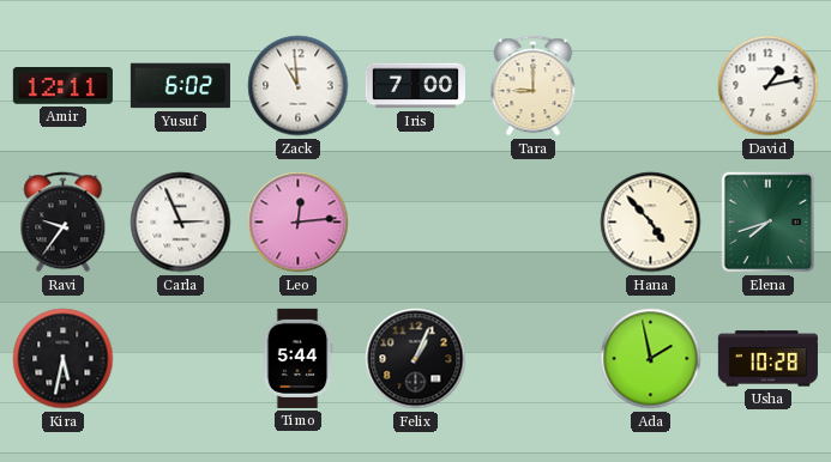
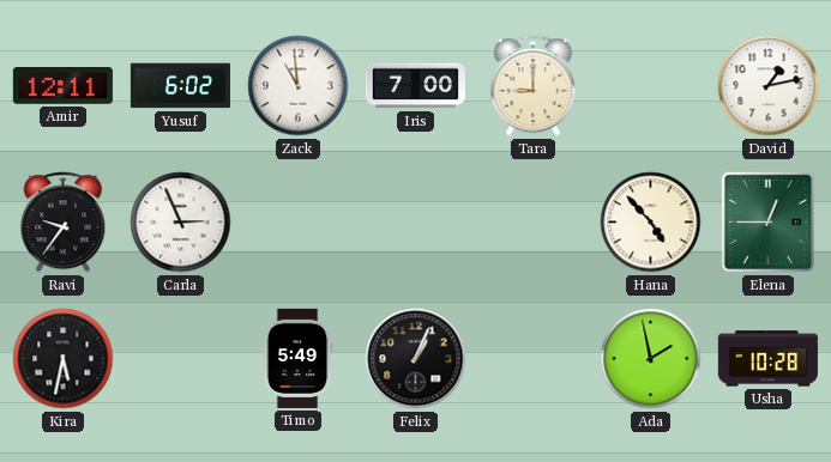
Leo: 12:14 -> none (299, 223)
Elena: 7:42 -> 12:45 (769, 223)
Timo: 5:44 -> 5:49 (297, 358)
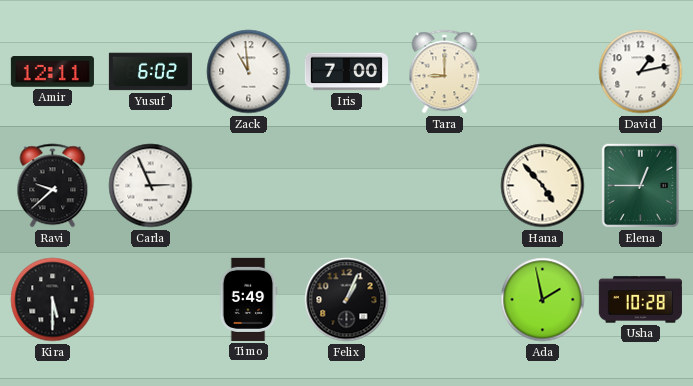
Ravi: 9:36 -> 9:38 (53, 186)
Kira: 5:32 -> 5:30 (53, 300)
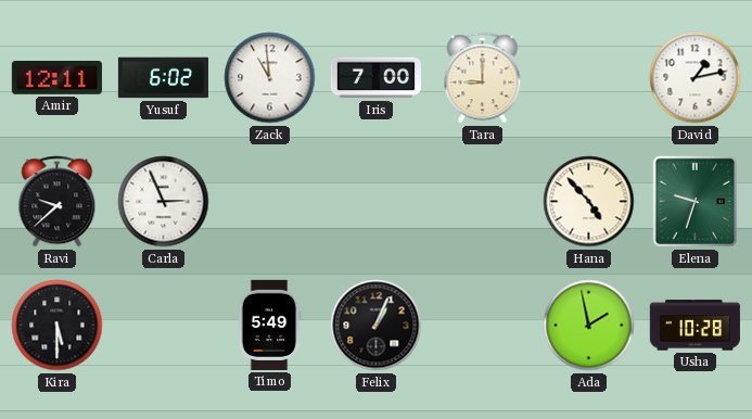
Elena: 12:45 -> 9:33 (696, 202)
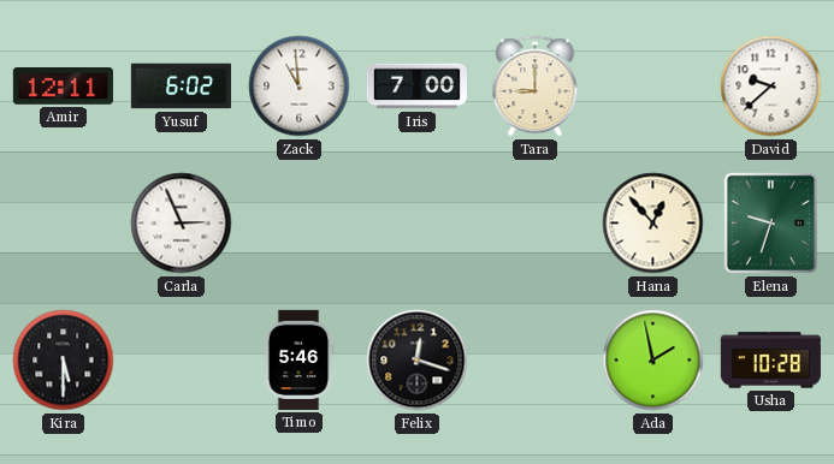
David: 1:13 -> 9:38 (771, 87)
Ravi: 9:38 -> none (58, 202)
Hana: 4:53 -> 12:53 (653, 224)
Timo: 5:49 -> 5:46 (298, 359)
Felix: 1:04 -> 12:18 (418, 361)
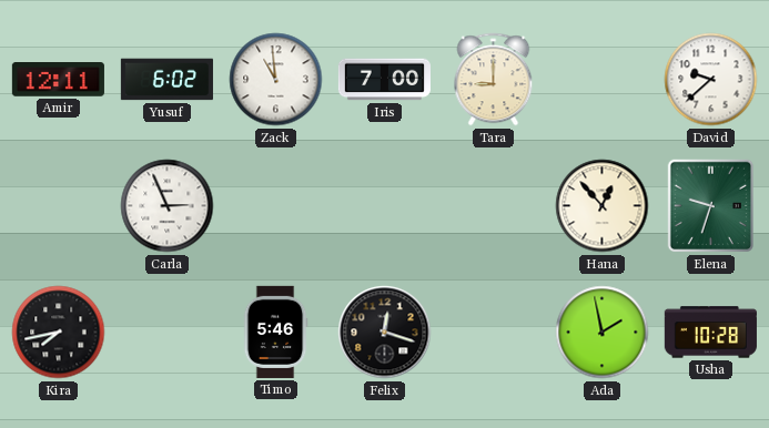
Kira: 5:30 -> 7:43 (59, 333)
